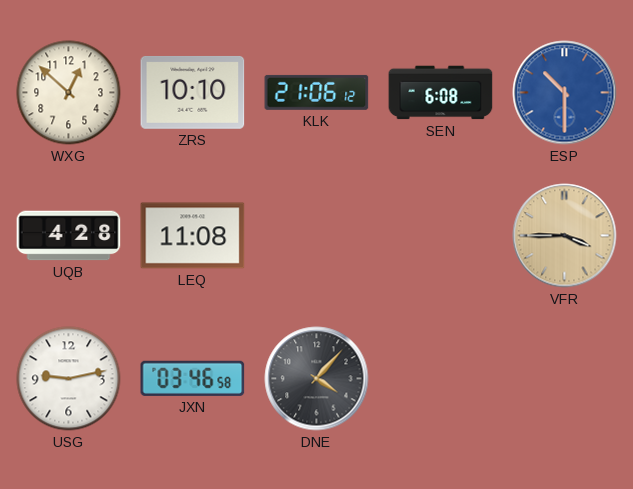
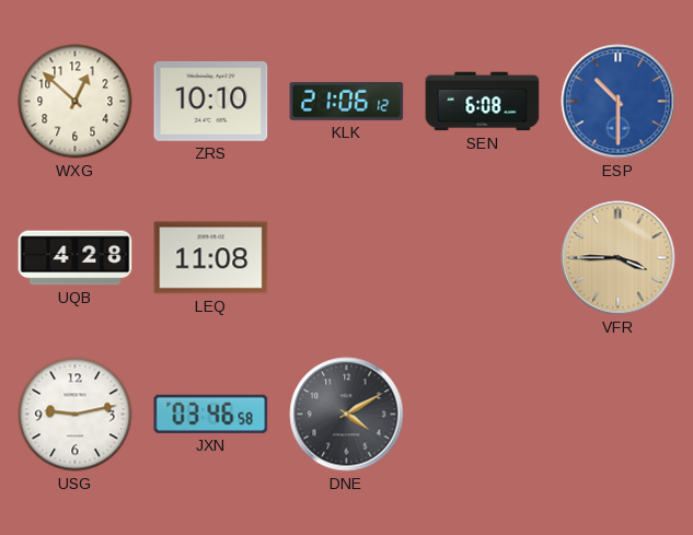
DNE: 4:07 -> 4:10 (347, 415)
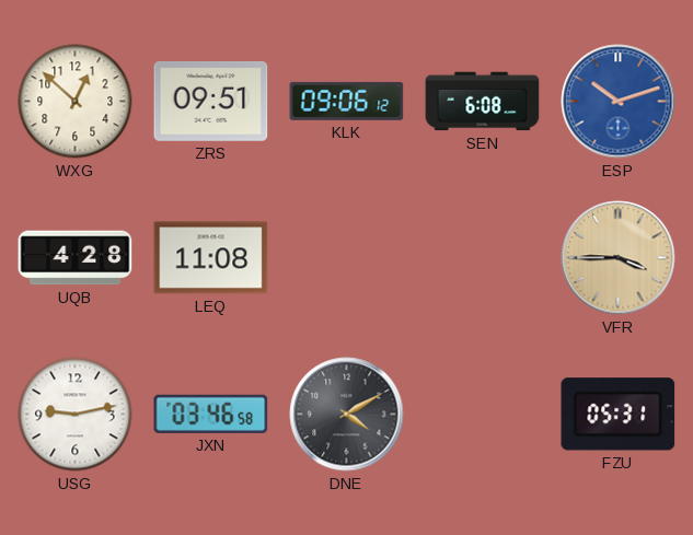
ZRS: 10:10 -> 09:51 (211, 101)
KLK: 21:06 -> 09:06 (347, 101)
ESP: 10:30 -> 10:12 (619, 102)
FZU: none -> 05:31 (619, 415)
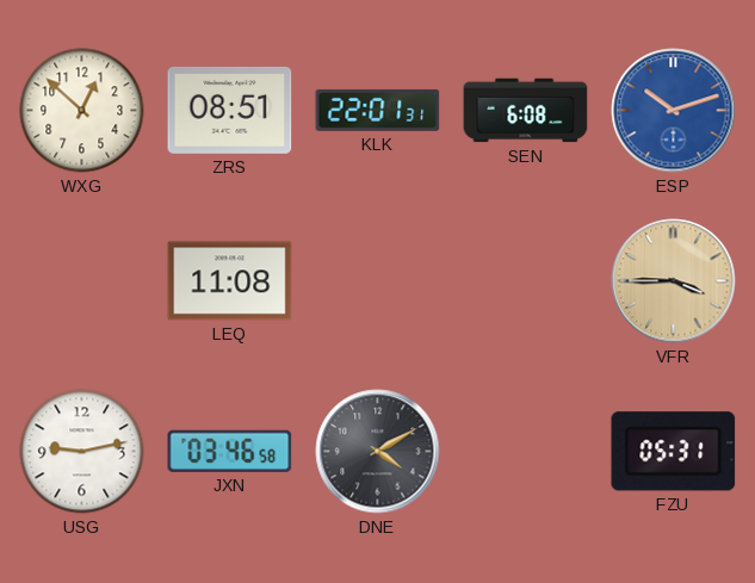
ZRS: 09:51 -> 08:51 (230, 110)
KLK: 09:06 -> 22:01 (378, 110)
UQB: 4:28 -> none (76, 258)
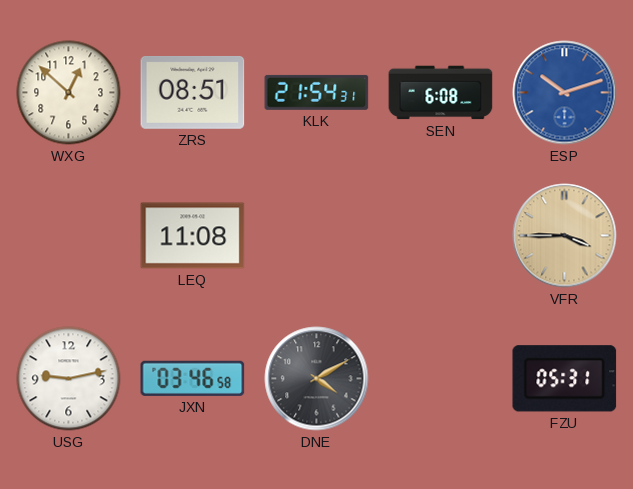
KLK: 22:01 -> 21:54 (317, 92)
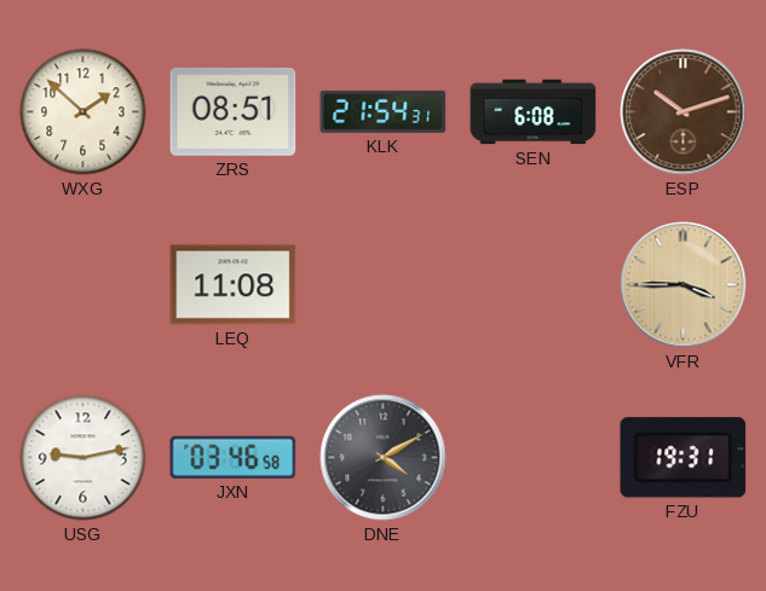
WXG: 12:52 -> 1:52 (83, 112)
ESP dial: blue -> brown (684, 112)
FZU: 05:31 -> 19:31 (684, 458)
